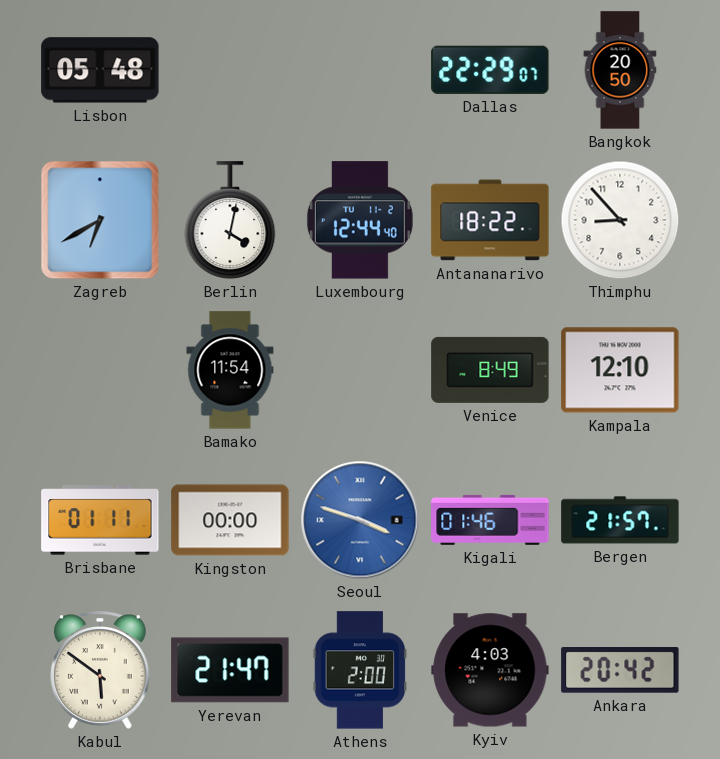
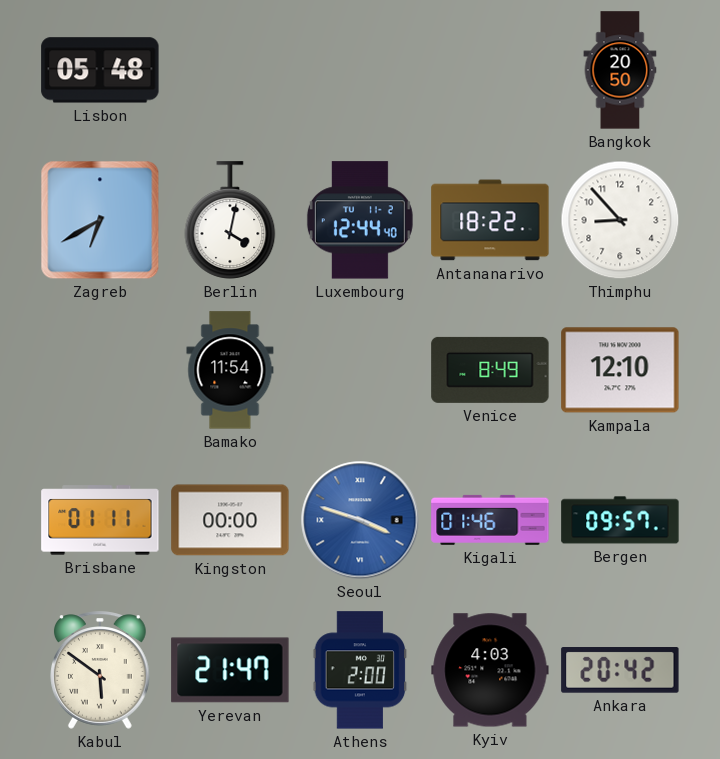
Dallas: 22:29 -> none (490, 70)
Bergen: 21:57 -> 09:57 (620, 520)
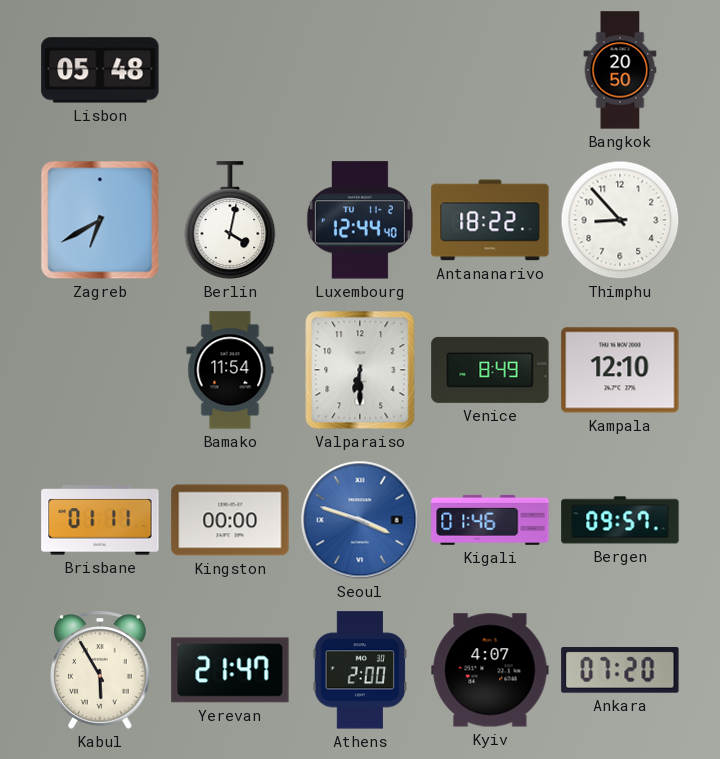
Valparaiso: none -> 6:30 (360, 370)
Kabul: 5:51 -> 5:55 (101, 670)
Kyiv: 4:03 -> 4:07 (490, 670)
Ankara: 20:42 -> 07:20 (620, 671)
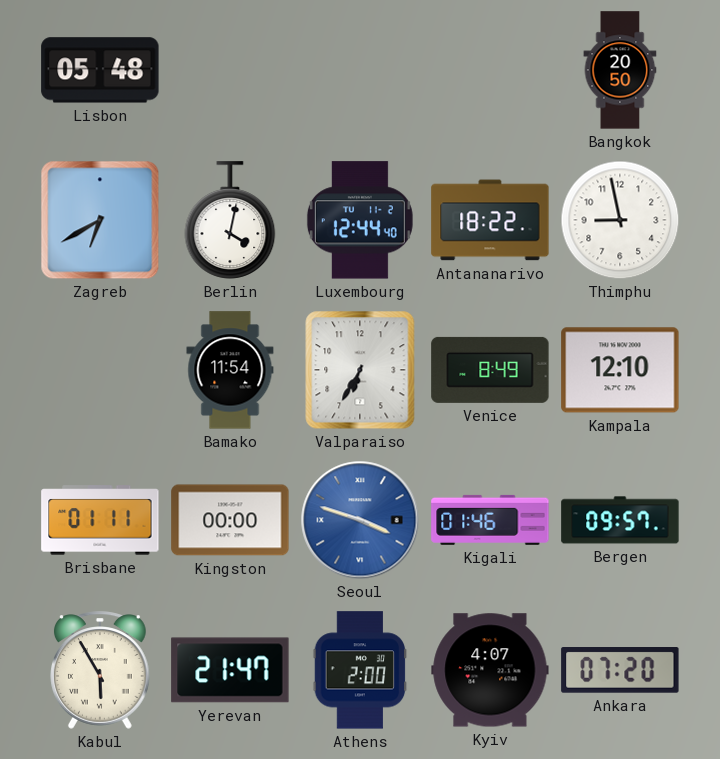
Thimphu: 8:53 -> 8:58 (620, 220)
Valparaiso: 6:30 -> 6:35 (360, 370)
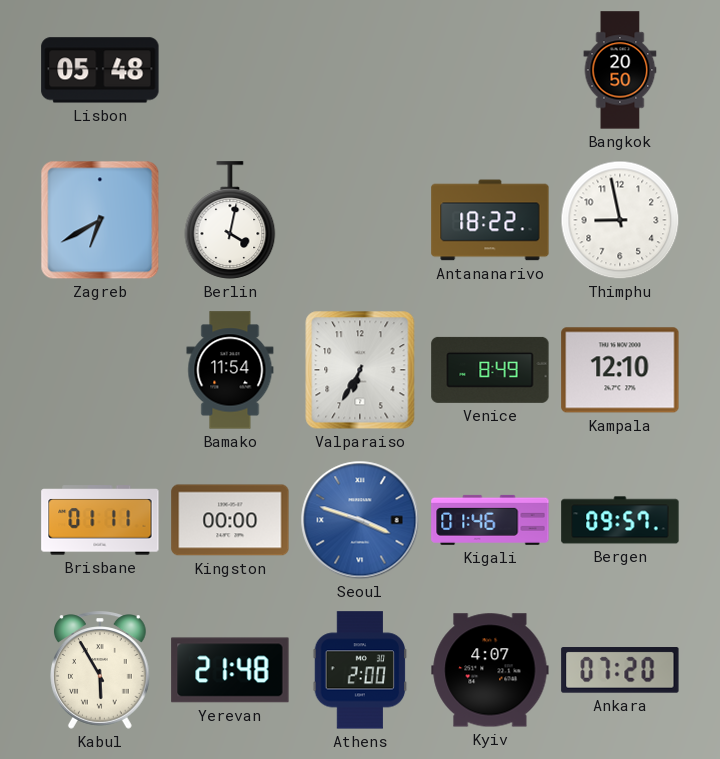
Luxembourg: 12:44 -> none (360, 220)
Yerevan: 21:47 -> 21:48 (230, 670)
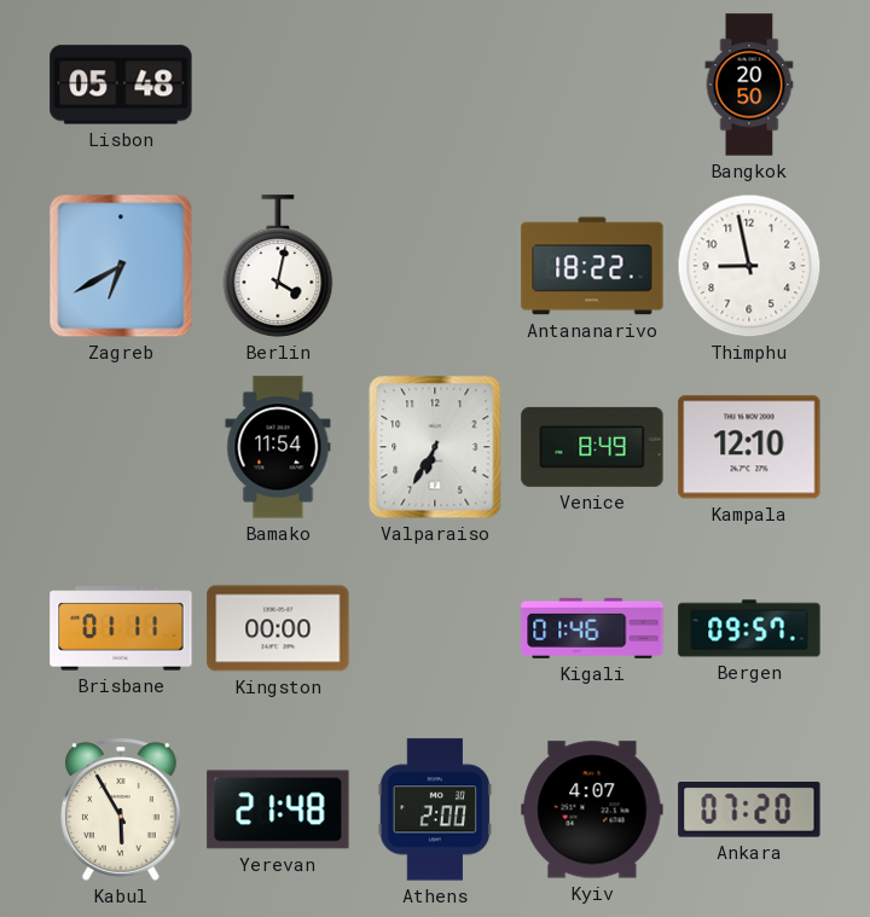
Seoul: 3:48 -> none (360, 520)
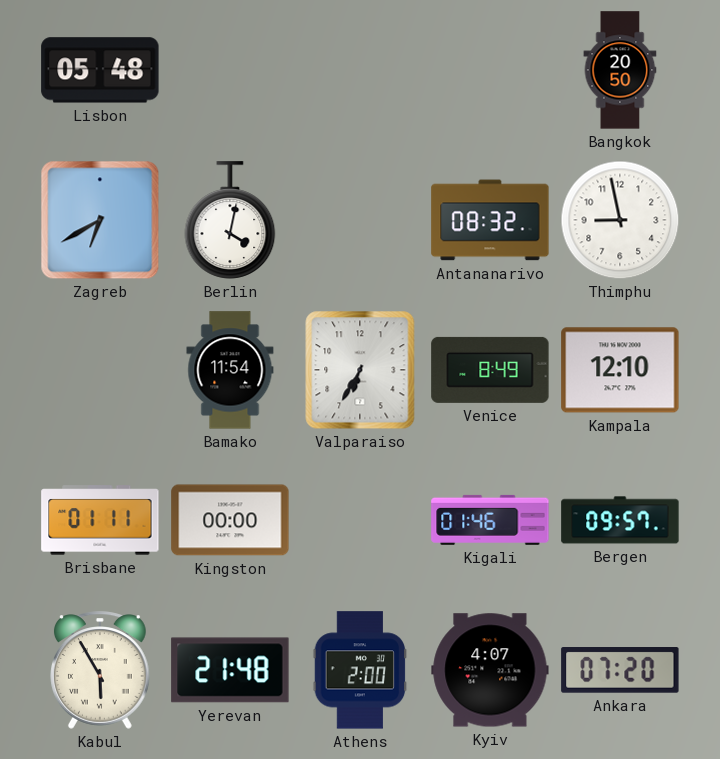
Antananarivo: 18:22 -> 08:32 (490, 220)
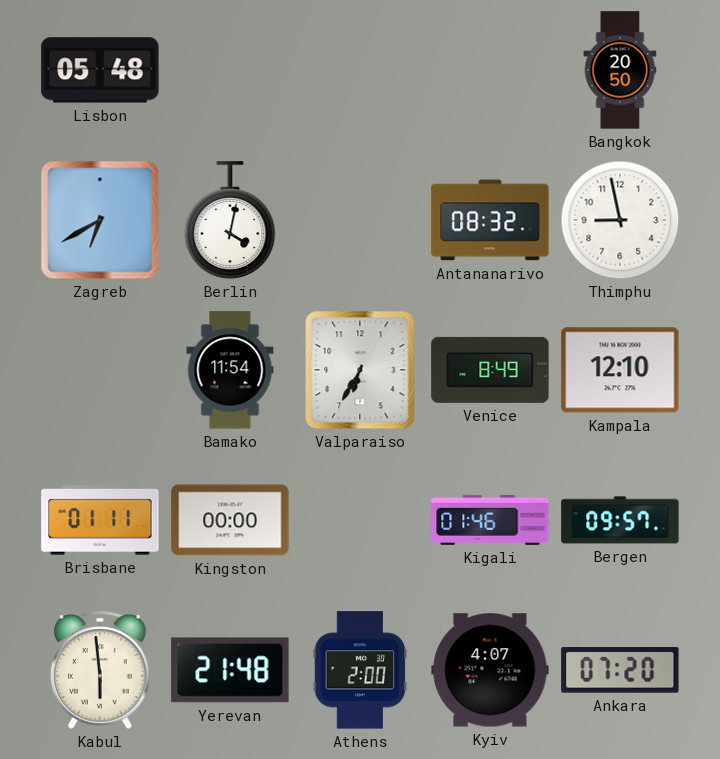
Kabul: 5:55 -> 5:59 (101, 670)
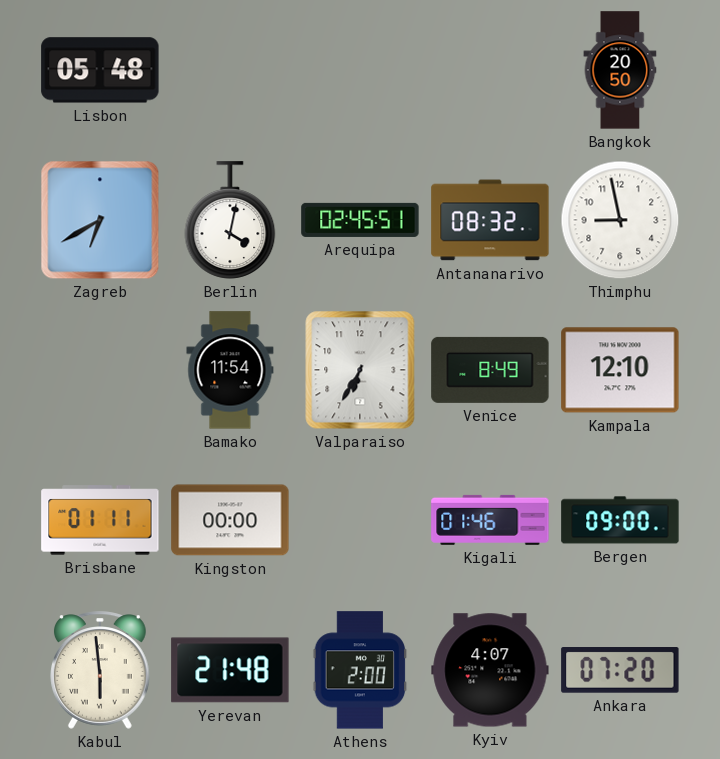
Arequipa: none -> 02:45 (360, 220)
Bergen: 09:57 -> 09:00 (620, 520)
